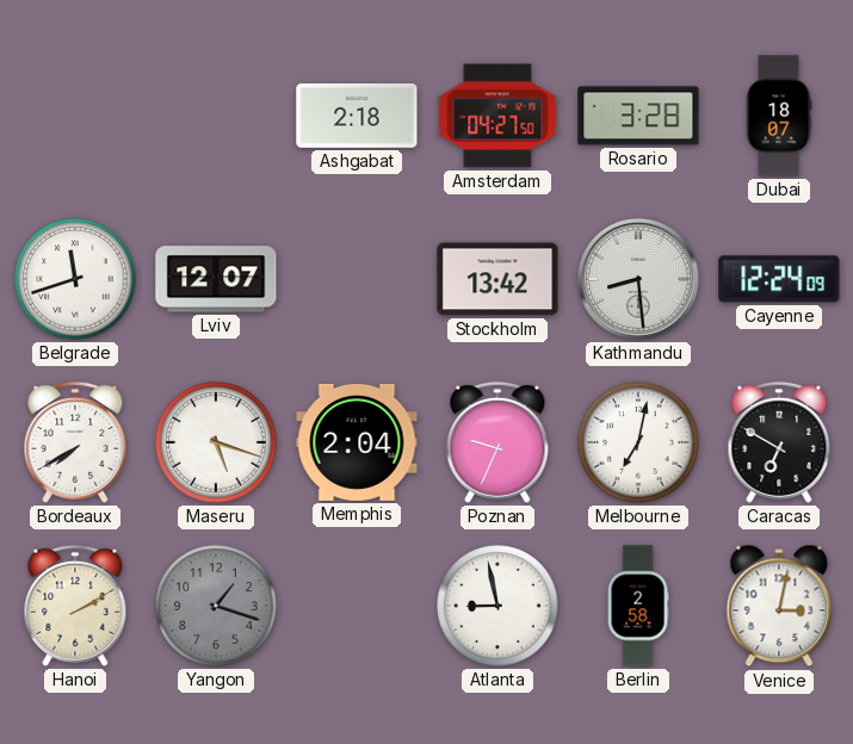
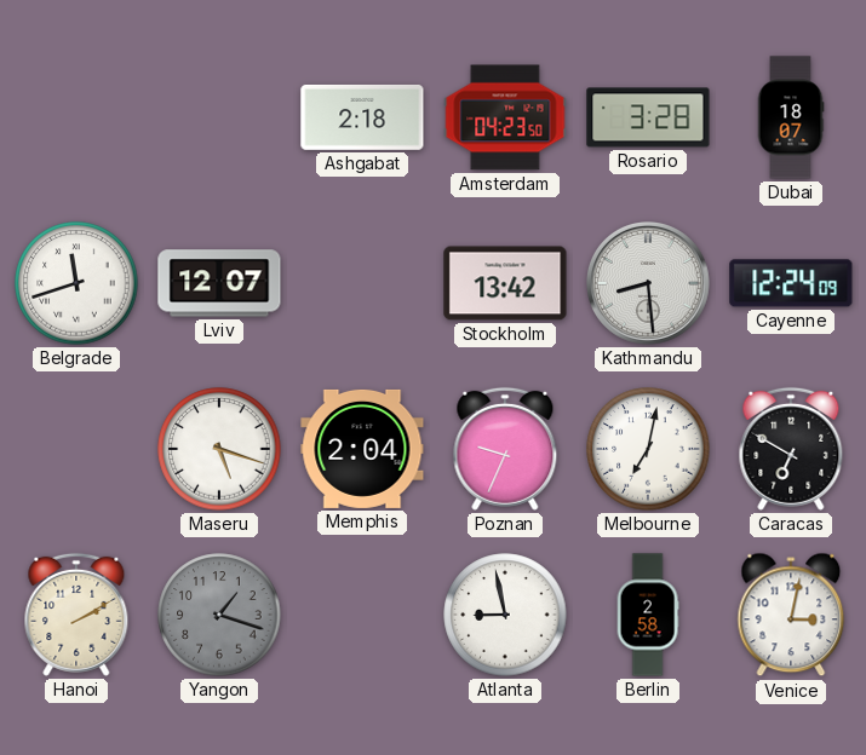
Amsterdam: 04:27 -> 04:23 (505, 117)
Bordeaux: 7:40 -> none (75, 442)
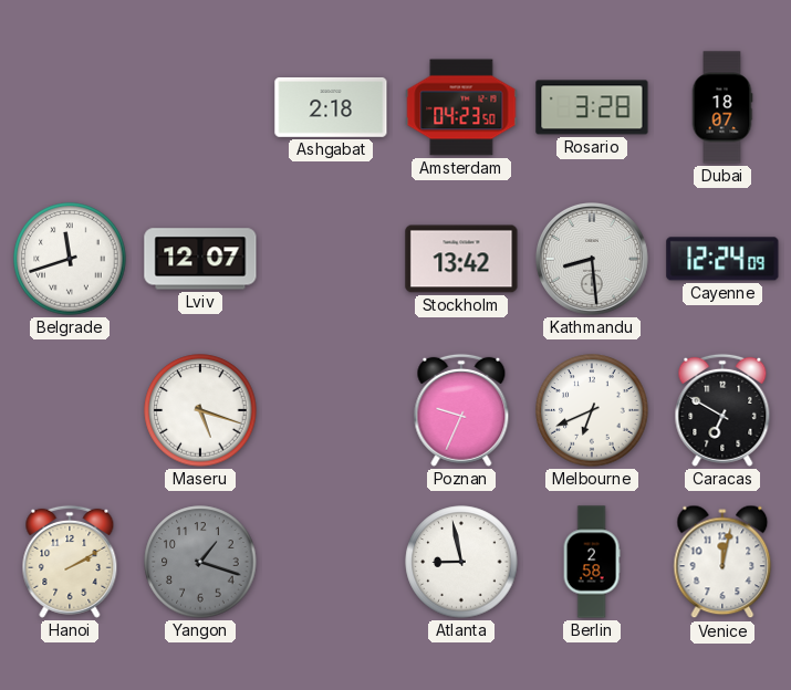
Memphis: 2:04 -> none (362, 449)
Melbourne: 7:02 -> 6:41 (592, 410)
Venice: 3:02 -> 12:02 (722, 562)
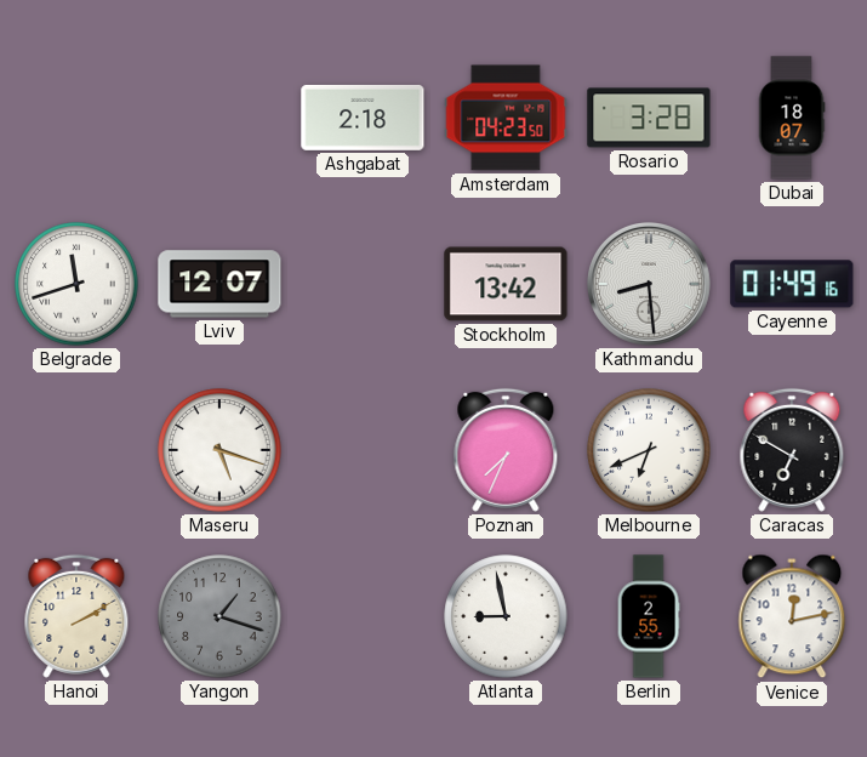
Cayenne: 12:24 -> 01:49 (792, 284)
Poznan: 9:34 -> 7:34 (506, 450)
Berlin: 2:58 -> 2:55 (649, 616)
Venice: 12:02 -> 12:13 (792, 616)
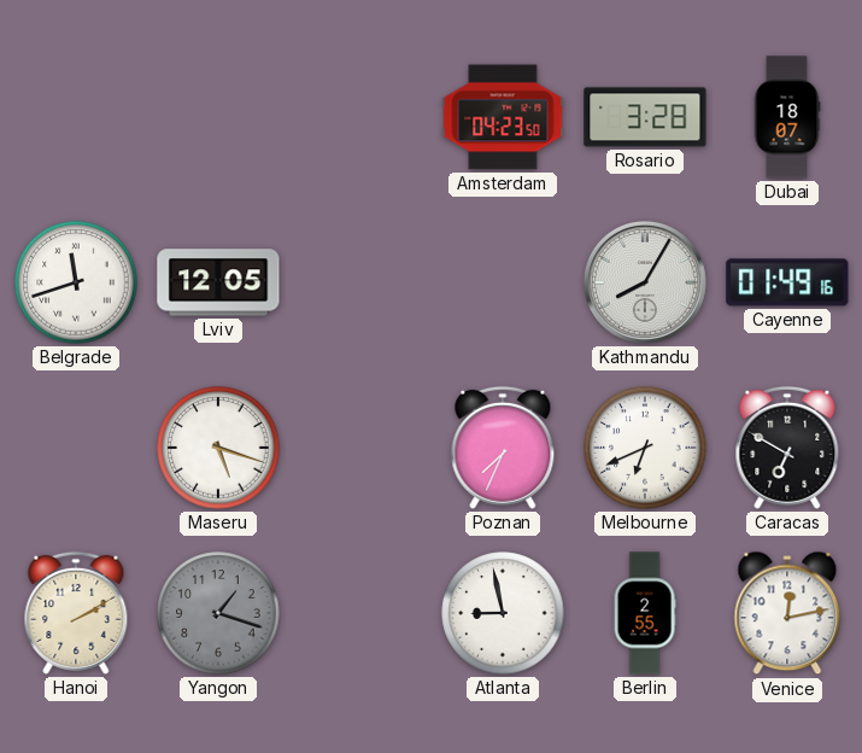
Ashgabat: 2:18 -> none (363, 118)
Lviv: 12:07 -> 12:05 (218, 282)
Stockholm: 13:42 -> none (506, 284)
Kathmandu: 8:29 -> 8:05 (646, 284)
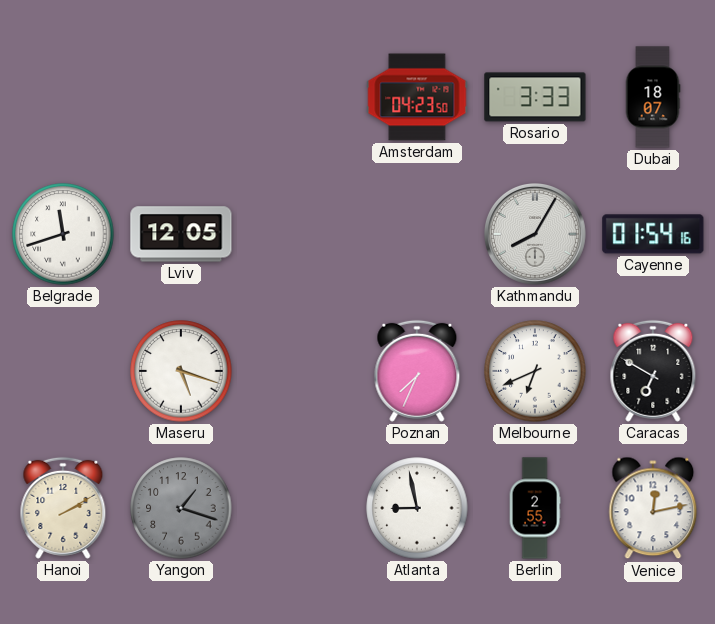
Rosario: 3:28 -> 3:33 (535, 97)
Cayenne: 01:49 -> 01:54 (653, 234)
